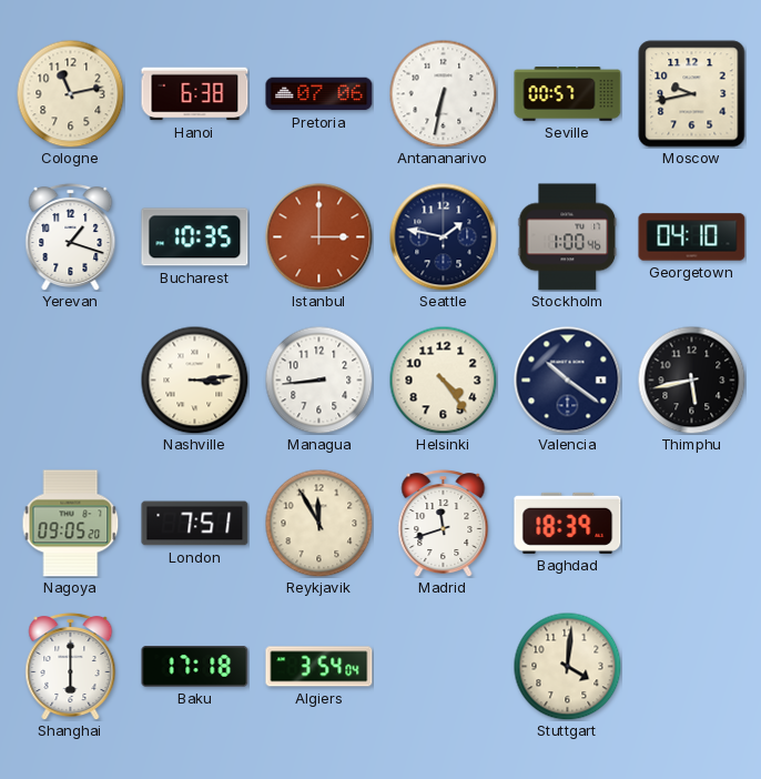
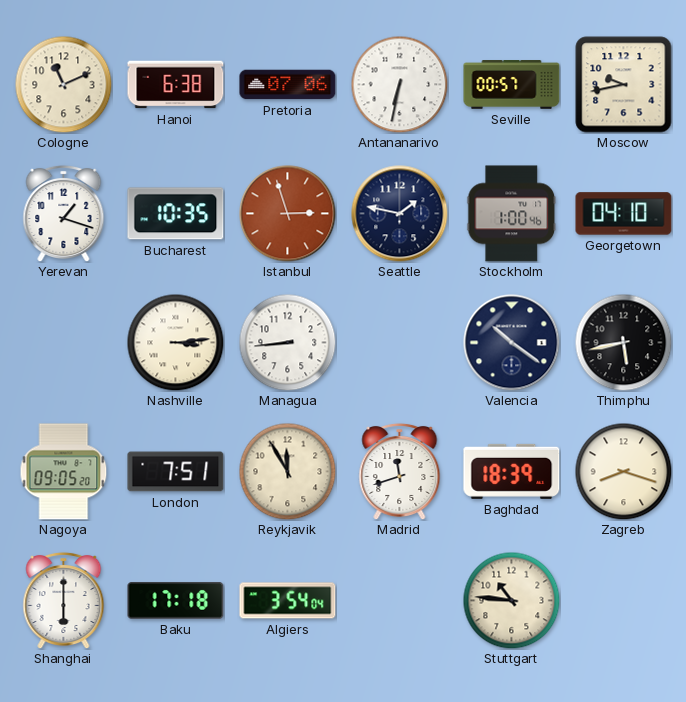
Cologne: 11:13 -> 11:11 (63, 84)
Istanbul: 3:00 -> 2:57 (288, 214)
Helsinki: 4:24 -> none (443, 380)
Zagreb: none -> 8:18 (623, 471)
Stuttgart: 4:01 -> 10:46 (511, 600)
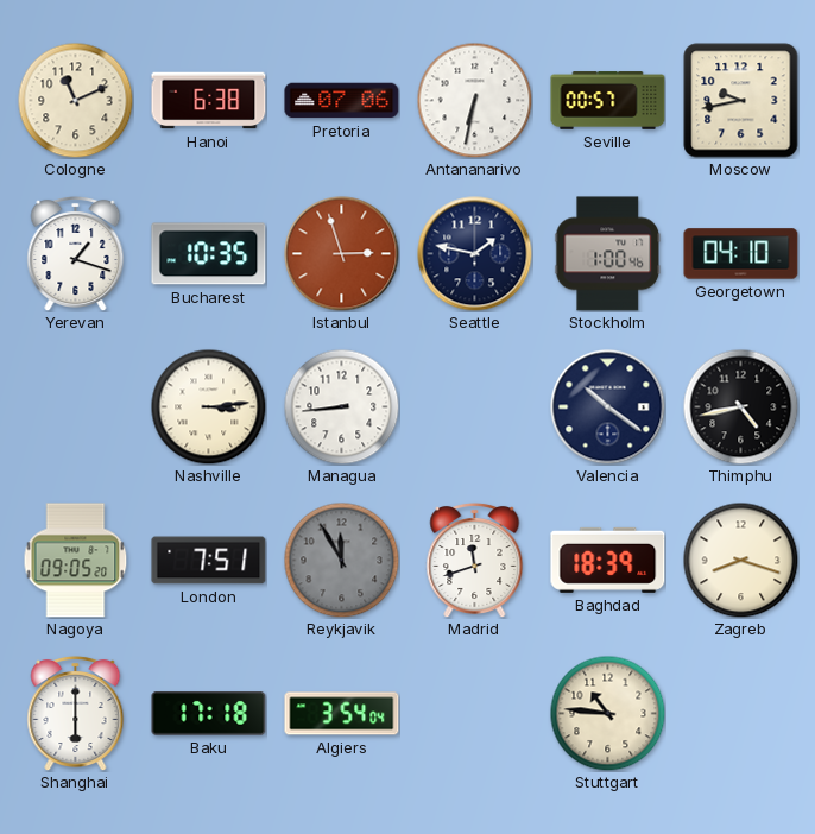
Thimphu: 5:43 -> 4:43 (740, 406)
Reykjavik dial: cream -> grey (341, 560)
